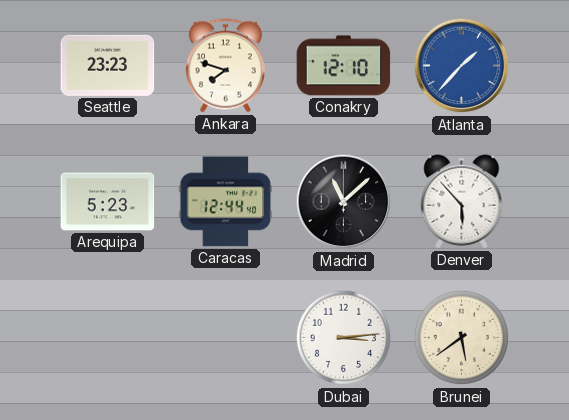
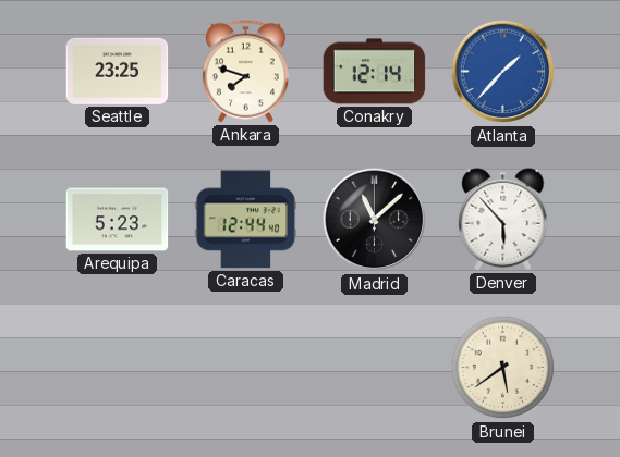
Seattle: 23:23 -> 23:25 (118, 71)
Conakry: 12:10 -> 12:14 (375, 72)
Dubai: 3:14 -> none (344, 338)
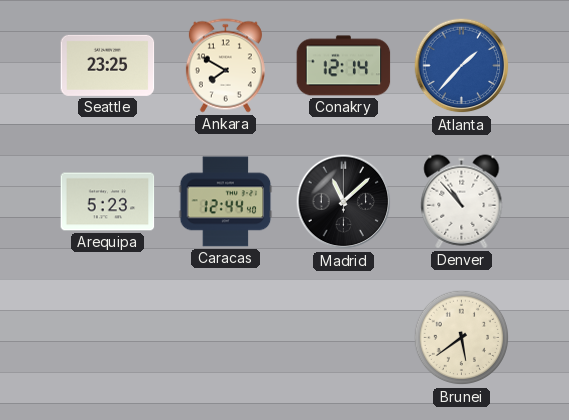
Ankara: 7:48 -> 7:50 (225, 66)
Denver: 5:53 -> 10:53 (462, 202)
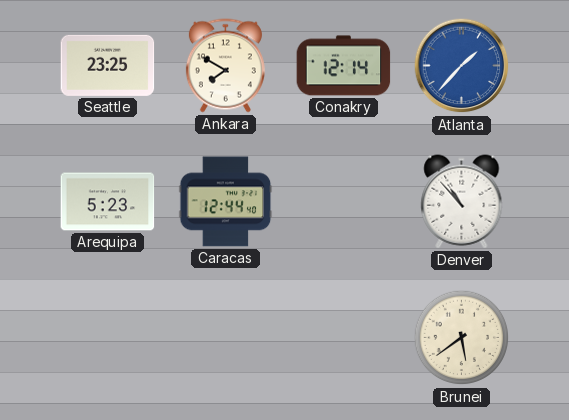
Madrid: 11:08 -> none (344, 202)
